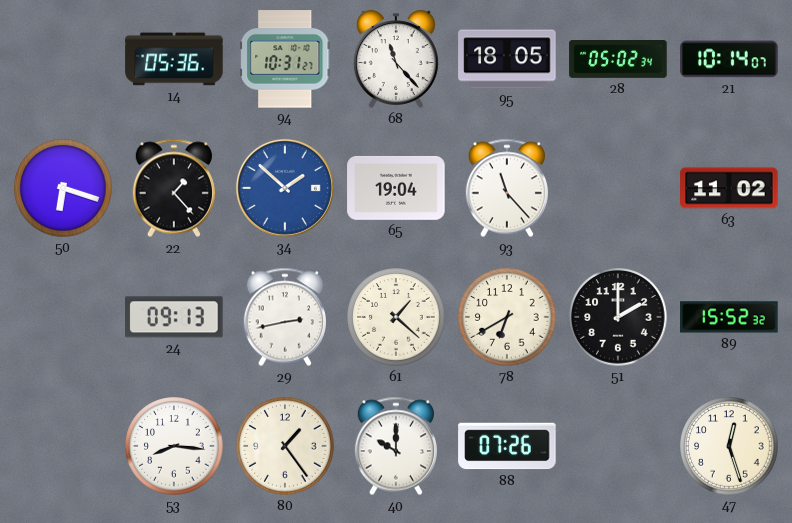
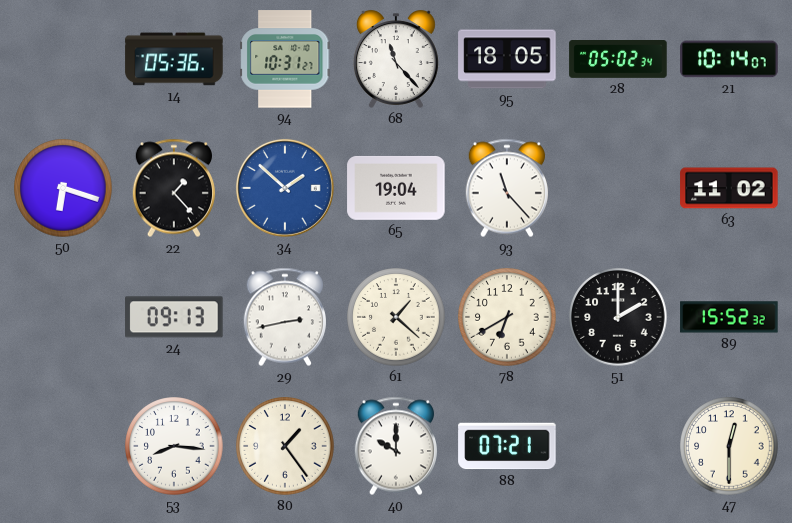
88: 07:26 -> 07:21 (507, 446)
47: 12:27 -> 12:30 (729, 446)
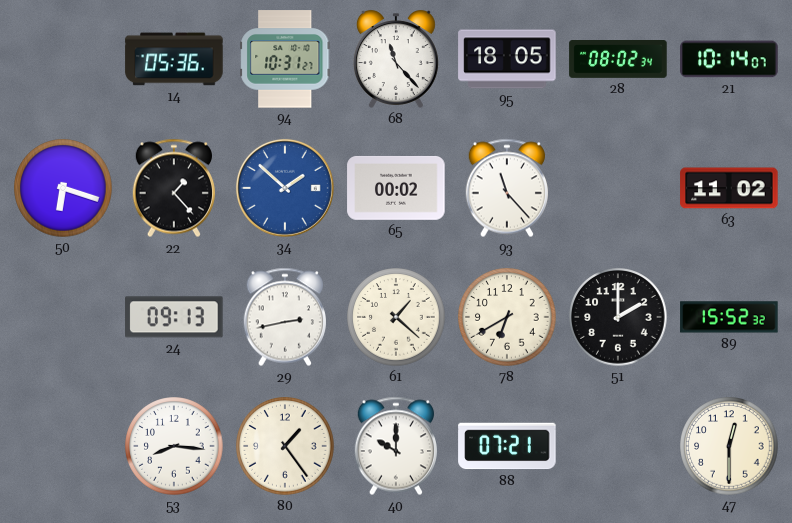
28: 05:02 -> 08:02 (618, 60)
65: 19:04 -> 00:02 (396, 188)
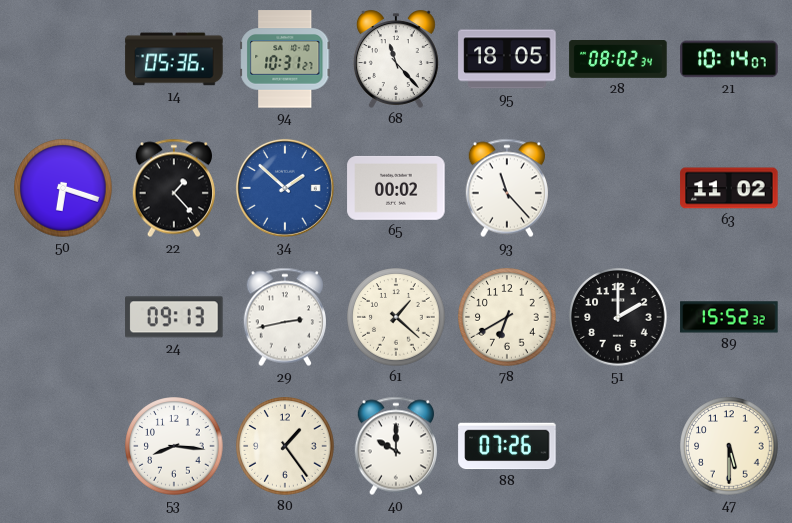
88: 07:21 -> 07:26 (507, 446)
47: 12:30 -> 5:30 (729, 446)
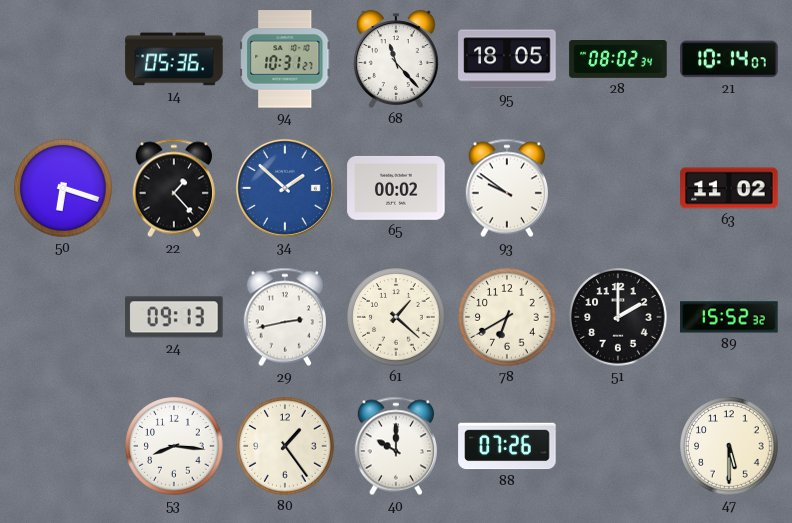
93: 11:23 -> 9:51 (506, 188)
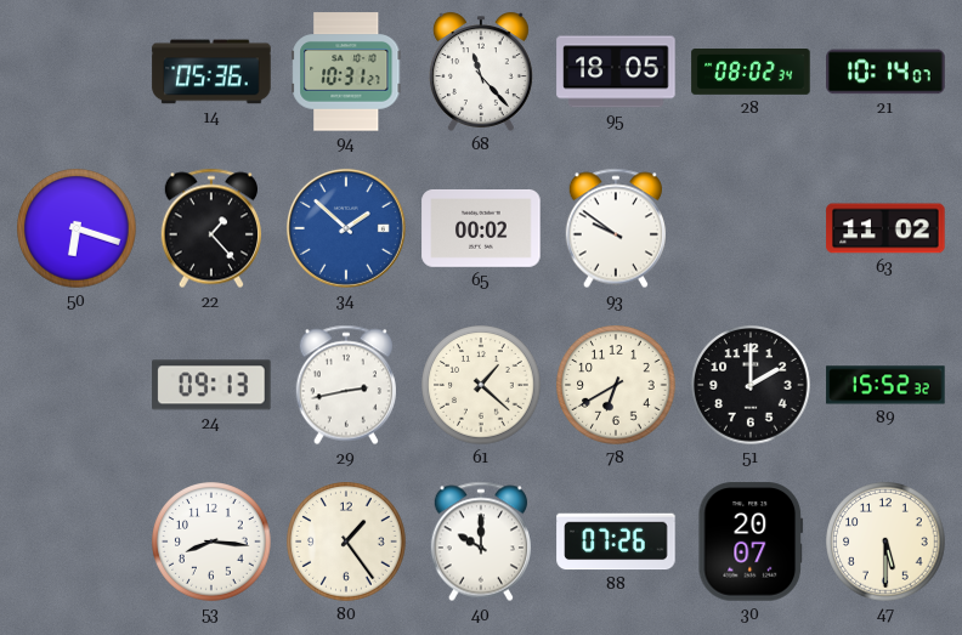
30: none -> 20:07 (751, 542)
